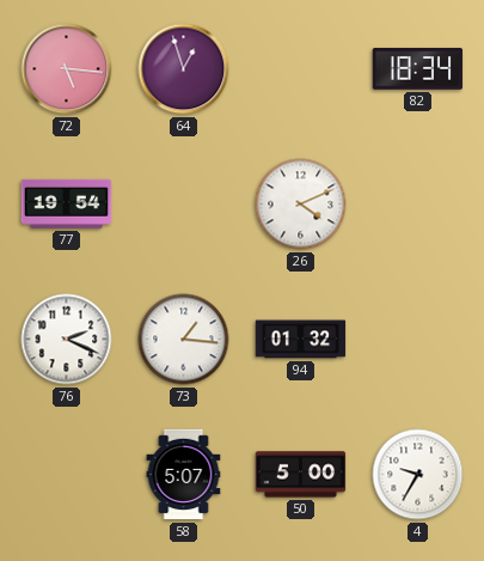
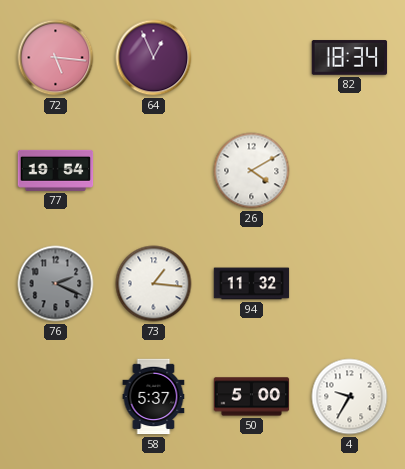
64: 12:57 -> 12:56 (154, 58)
26: 4:11 -> 4:10 (252, 171)
76 dial: white -> grey (56, 284)
94: 01:32 -> 11:32 (252, 284)
58: 5:07 -> 5:37 (154, 397)
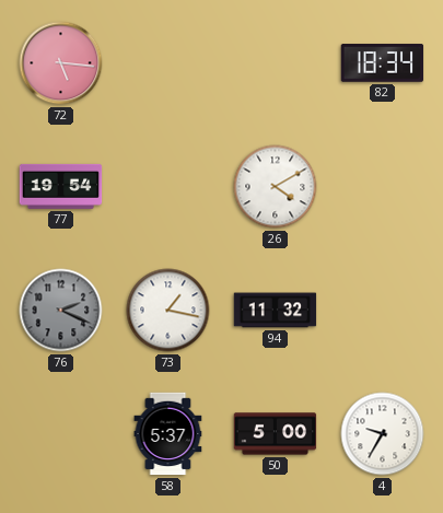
64: 12:56 -> none (154, 58)
73: 1:16 -> 1:17 (168, 311)
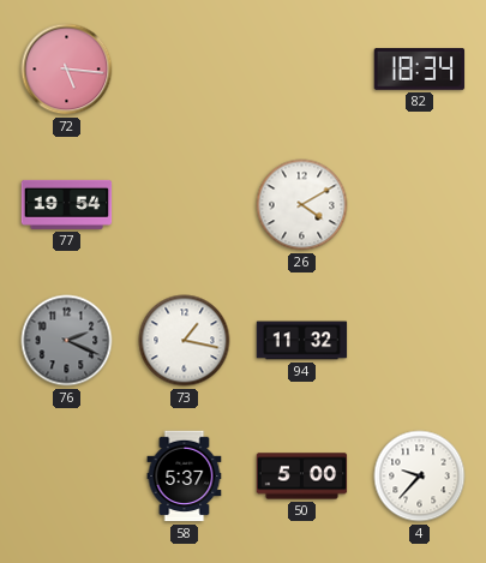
4: 9:35 -> 9:37 (420, 477)
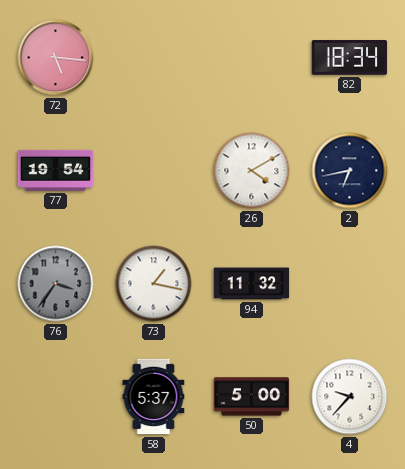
2: none -> 6:43 (350, 171)
76: 2:19 -> 3:36 (56, 284)
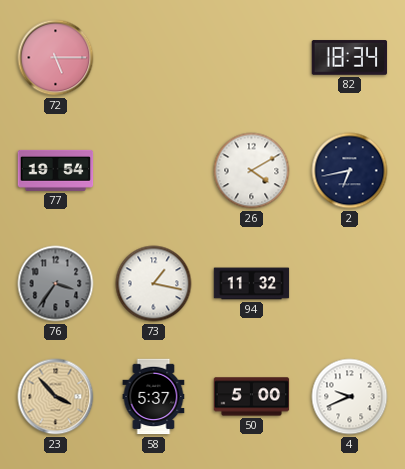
72: 5:16 -> 5:15 (56, 58)
23: none -> 3:53 (56, 397)
4: 9:37 -> 9:41 (350, 397)
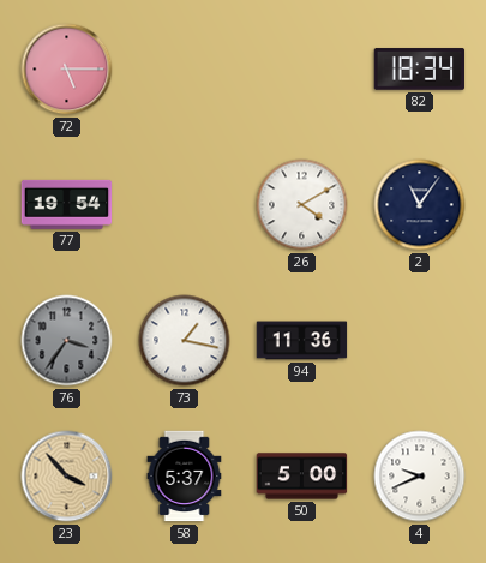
2: 6:43 -> 11:06 (420, 205)
94: 11:32 -> 11:36 (302, 341)
